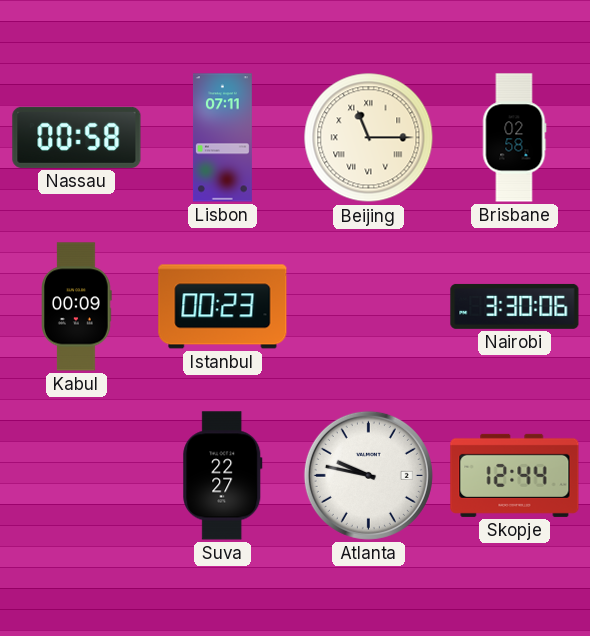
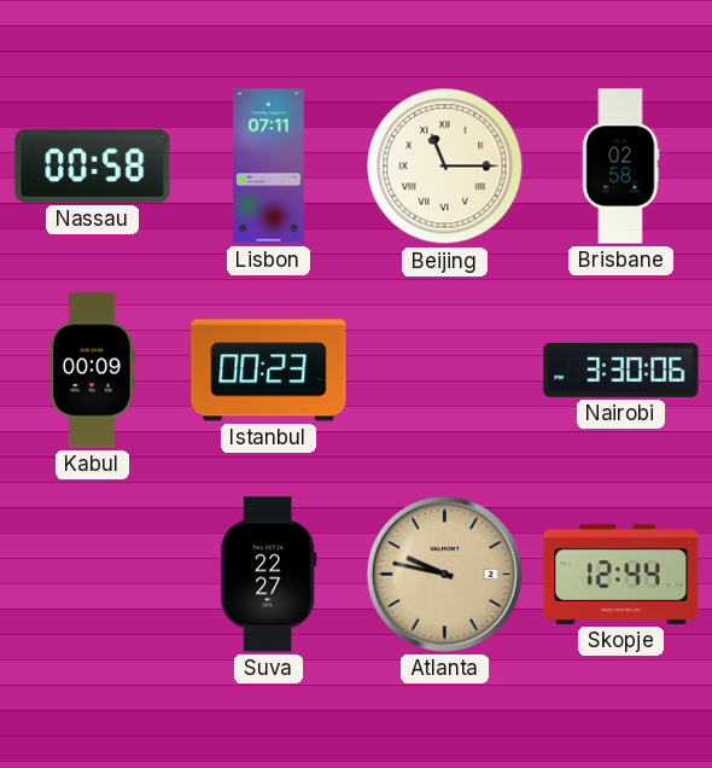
Atlanta dial: white -> champagne (444, 574)
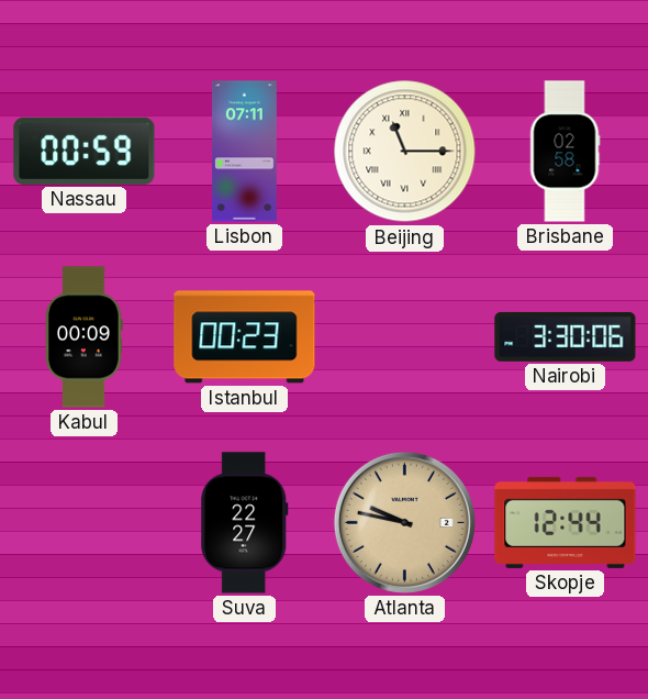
Nassau: 00:58 -> 00:59 (85, 151)
